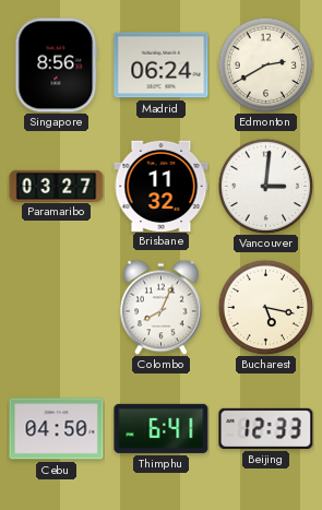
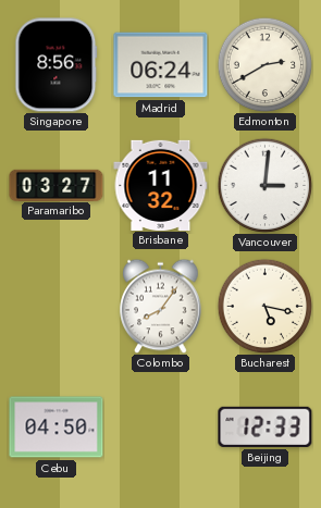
Colombo: 8:04 -> 8:06 (161, 306)
Thimphu: 6:41 -> none (162, 428)
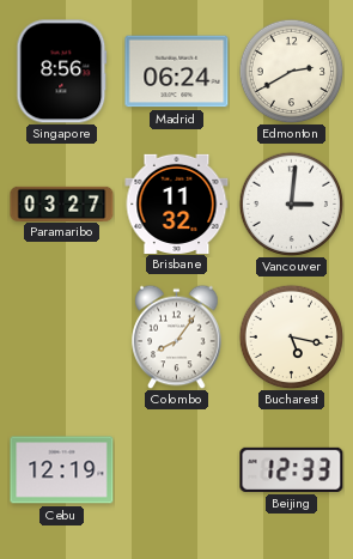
Cebu: 04:50 -> 12:19 (62, 470)
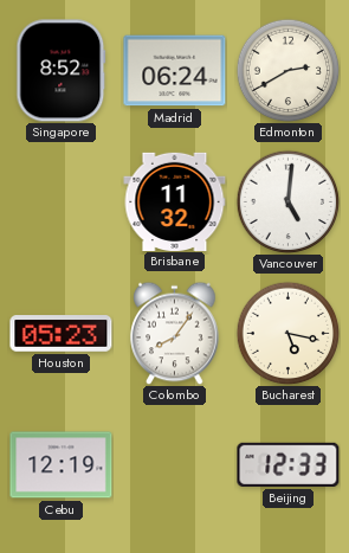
Singapore: 8:56 -> 8:52 (62, 71)
Paramaribo: 03:27 -> none (62, 203)
Vancouver: 3:01 -> 5:01 (287, 201)
Houston: none -> 05:23 (62, 334)
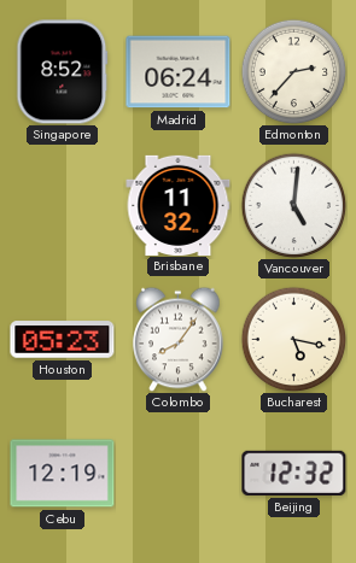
Edmonton: 2:40 -> 2:37 (293, 71)
Beijing: 12:33 -> 12:32 (294, 473)
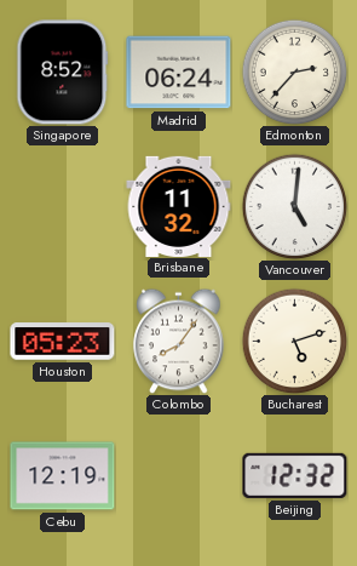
Bucharest: 5:17 -> 5:12 (294, 341)
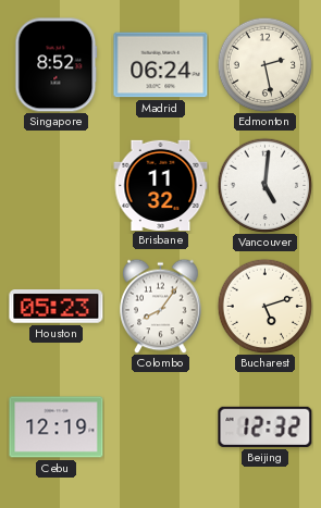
Edmonton: 2:37 -> 2:28 (264, 64)
